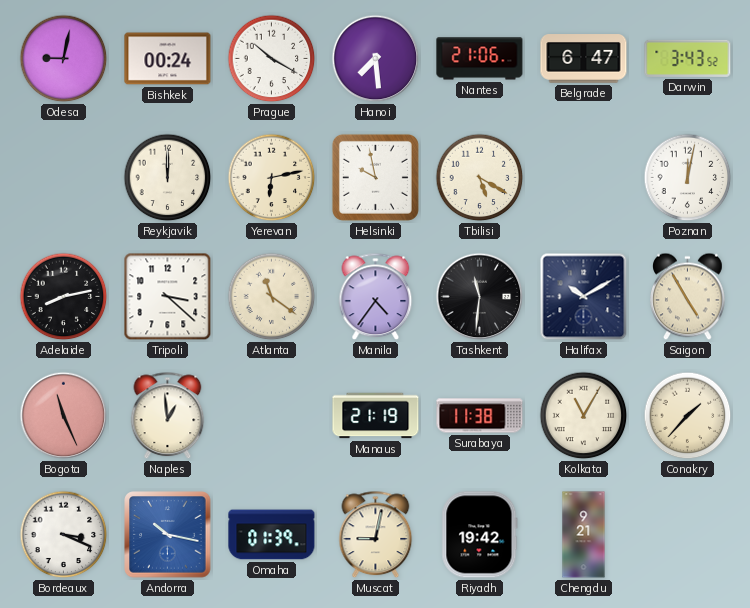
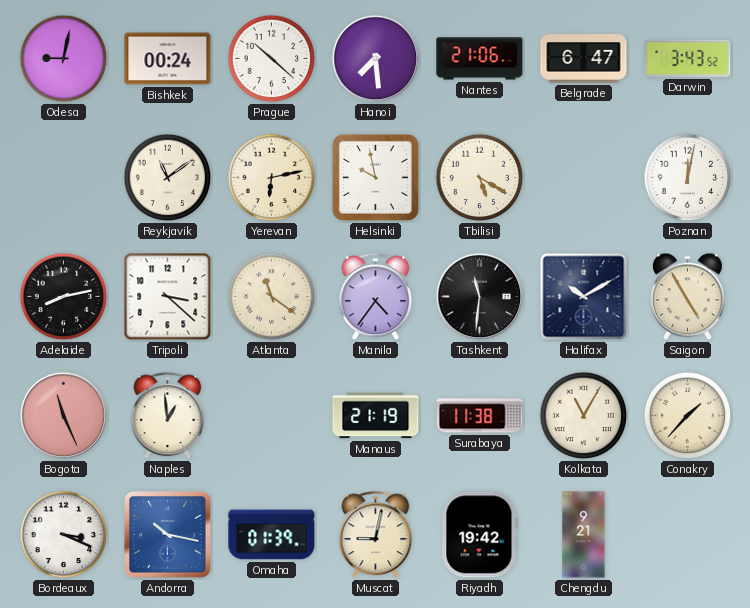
Prague: 10:20 -> 10:22 (272, 59)
Reykjavik: 12:00 -> 11:09 (168, 178)
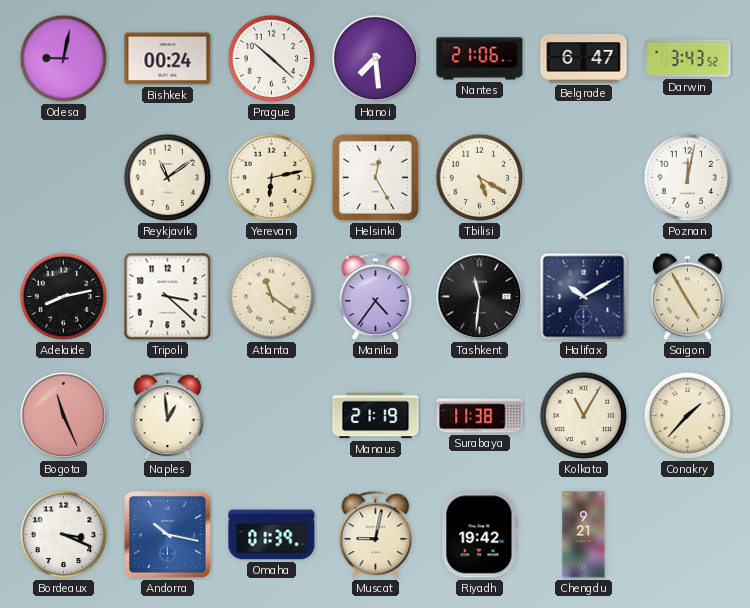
Helsinki: 9:58 -> 12:25 (375, 177)
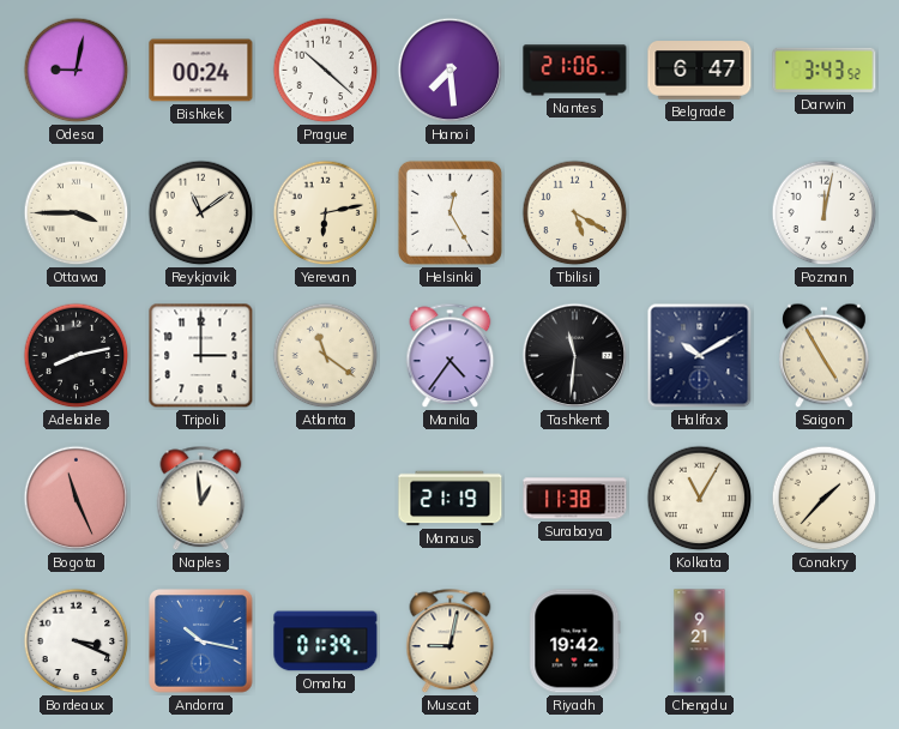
Ottawa: none -> 3:45 (77, 213)
Tripoli: 3:22 -> 3:00 (201, 356)
